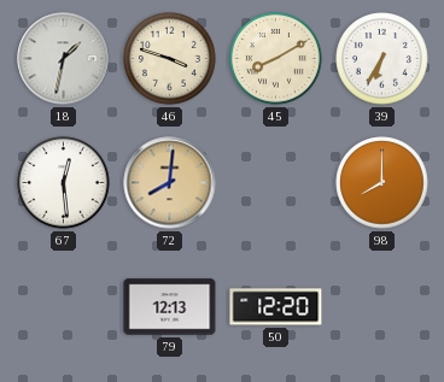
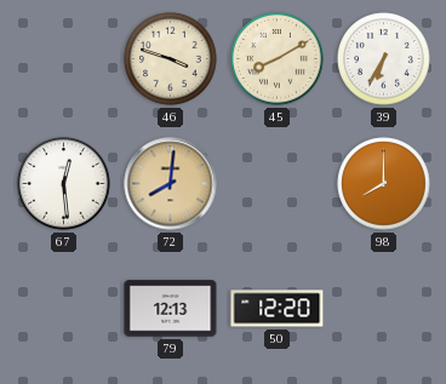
18: 1:32 -> none (64, 59)
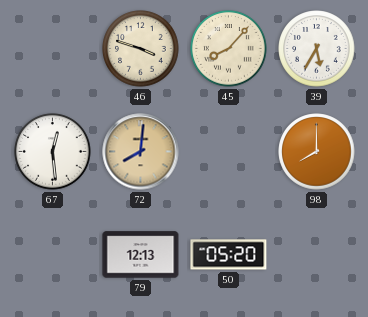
45: 8:10 -> 8:07 (229, 49)
39: 6:35 -> 5:35 (317, 49)
50: 12:20 -> 05:20 (229, 255)
